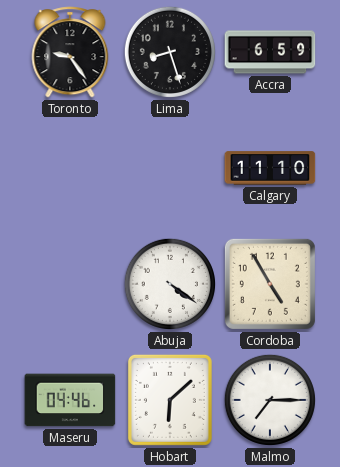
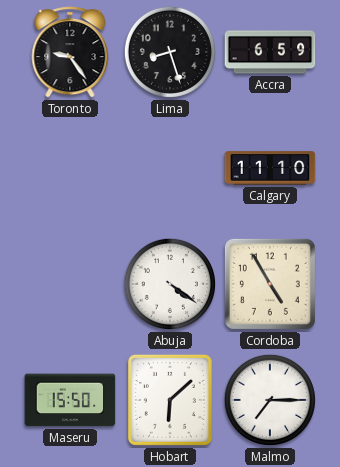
Maseru: 04:46 -> 15:50 (70, 400)
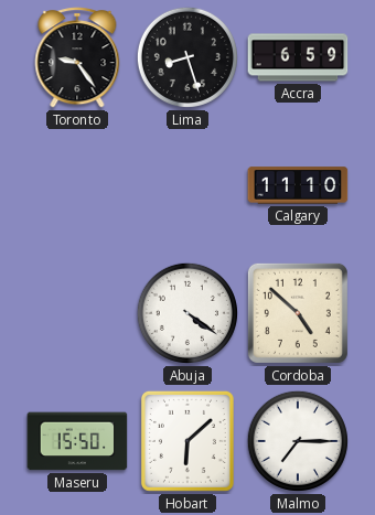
Cordoba: 4:55 -> 4:52 (298, 313)
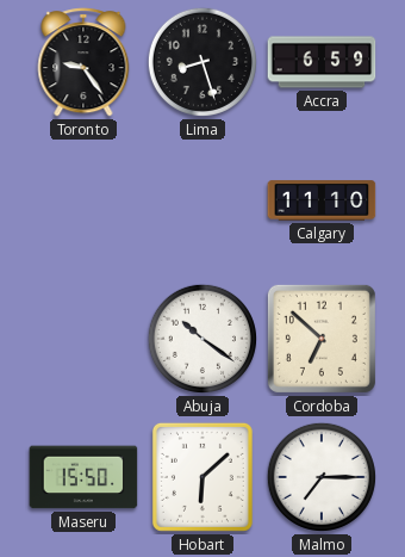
Abuja: 4:21 -> 10:21 (202, 339)
Cordoba: 4:52 -> 6:52 (322, 339)
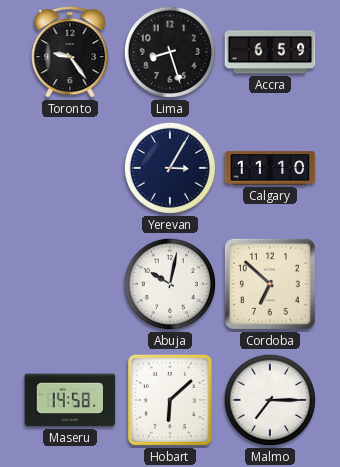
Yerevan: none -> 3:05 (170, 168)
Abuja: 10:21 -> 10:02 (170, 284)
Maseru: 15:50 -> 14:58 (70, 400)
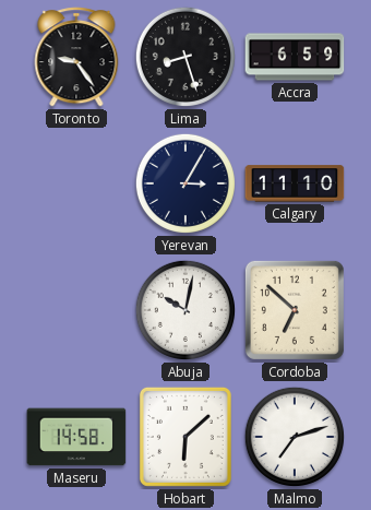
Malmo: 7:15 -> 7:12 (295, 437)
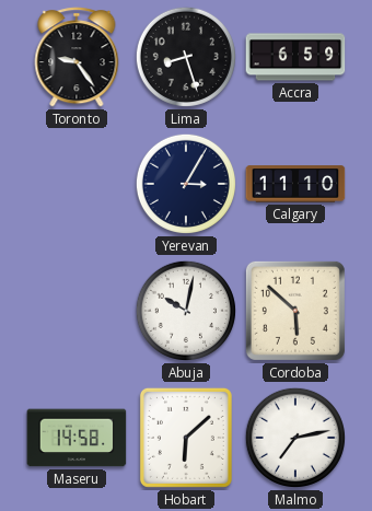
Cordoba: 6:52 -> 5:52 (295, 311)
Malmo: 7:12 -> 7:13 (295, 438)
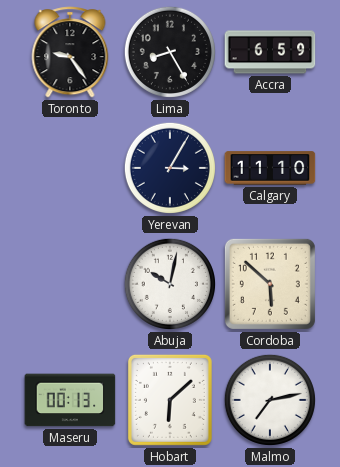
Lima: 8:27 -> 8:25 (170, 52)
Maseru: 14:58 -> 00:13 (70, 400)
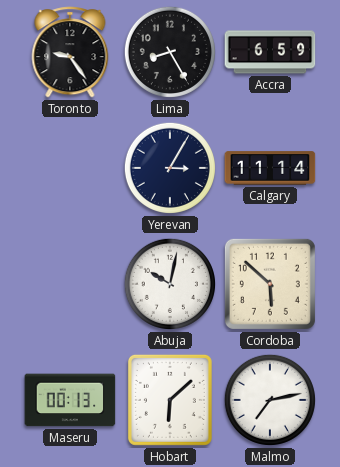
Calgary: 11:10 -> 11:14 (270, 168)
